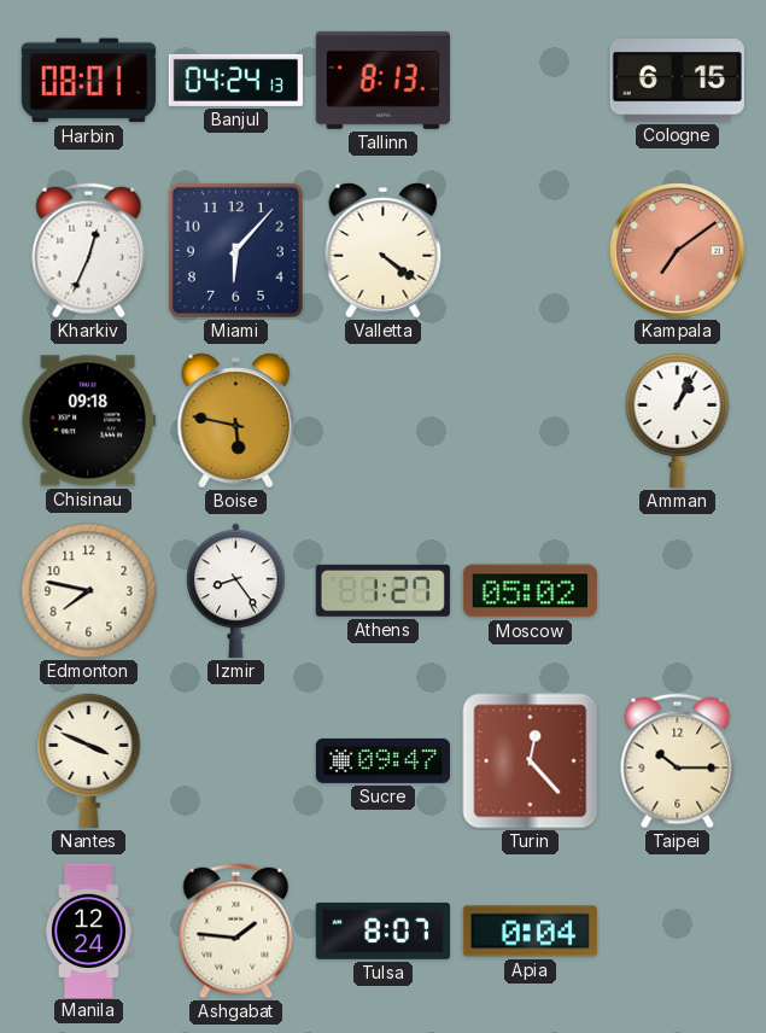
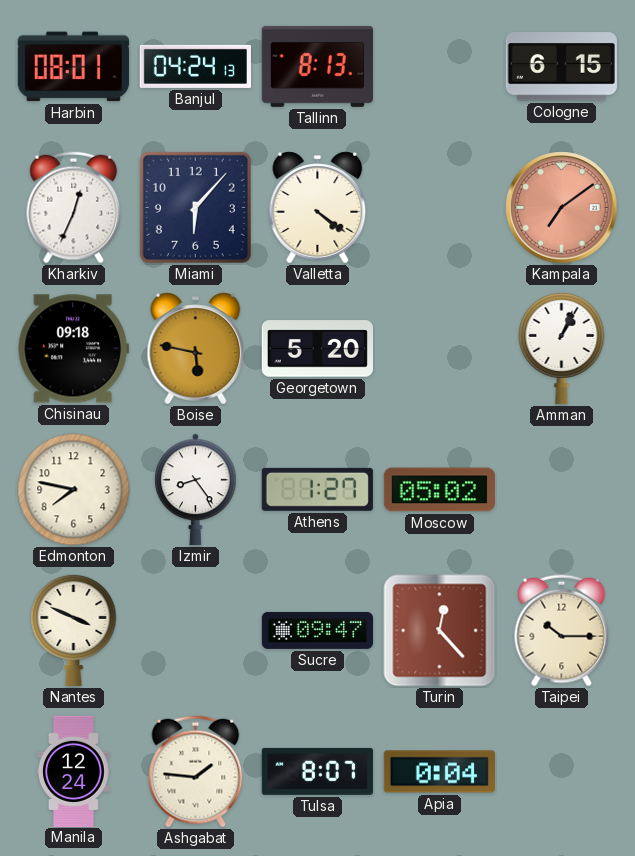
Georgetown: none -> 5:20 (317, 349)
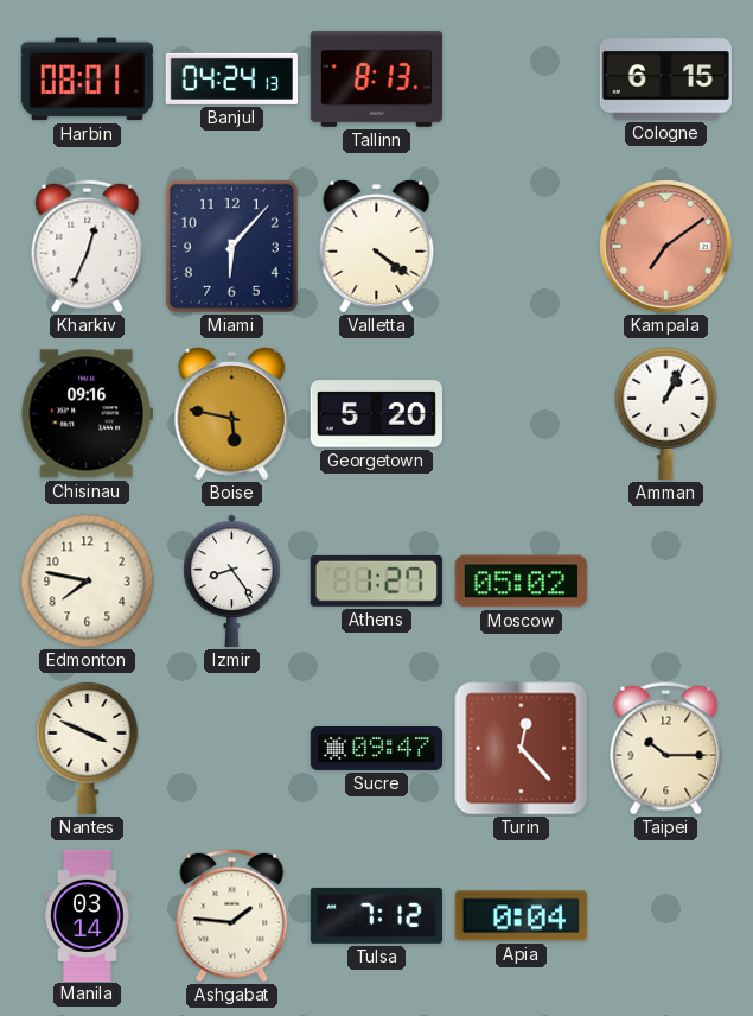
Chisinau: 09:18 -> 09:16 (87, 414)
Manila: 12:24 -> 03:14 (87, 915)
Tulsa: 8:07 -> 7:12 (376, 915)
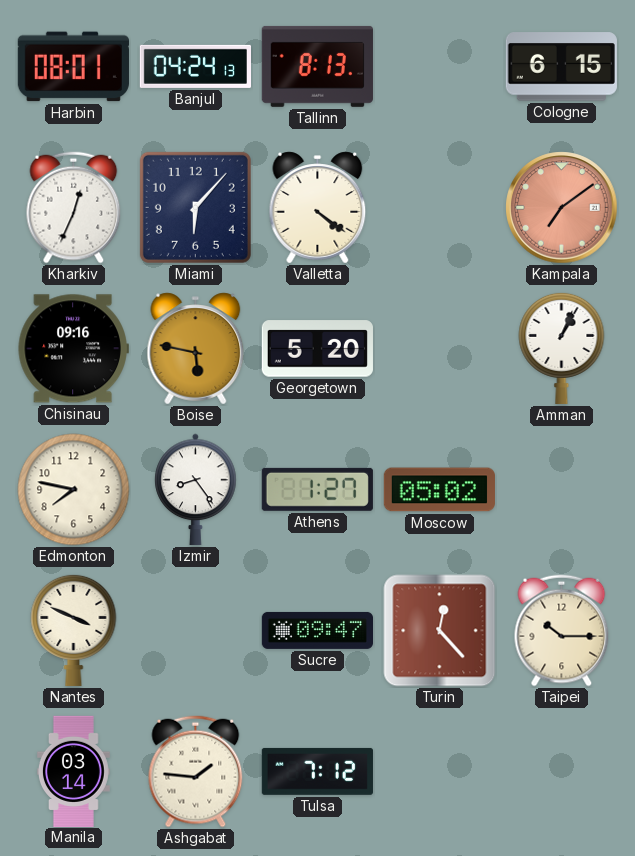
Apia: 0:04 -> none (521, 916)
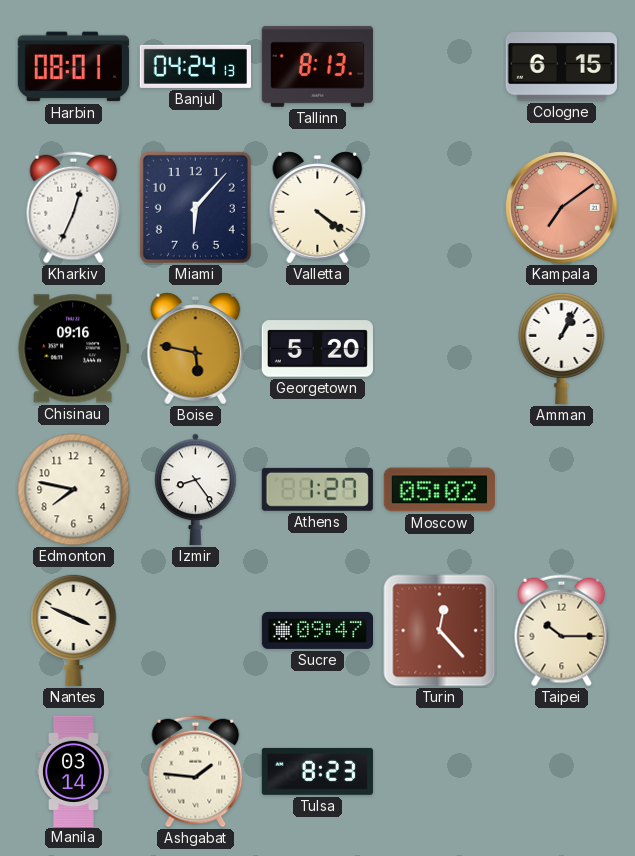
Tulsa: 7:12 -> 8:23 (317, 771)
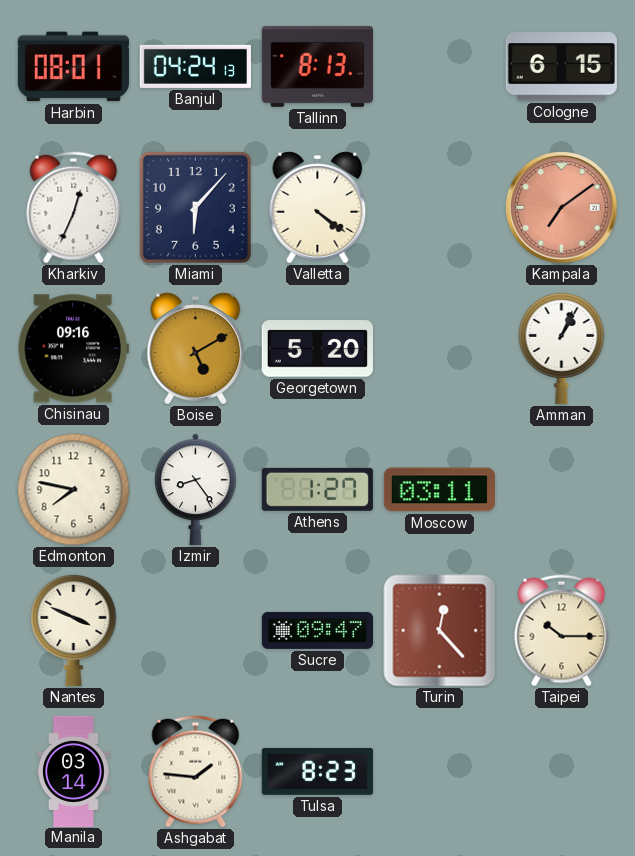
Boise: 5:47 -> 5:10 (196, 349)
Moscow: 05:02 -> 03:11 (439, 490)
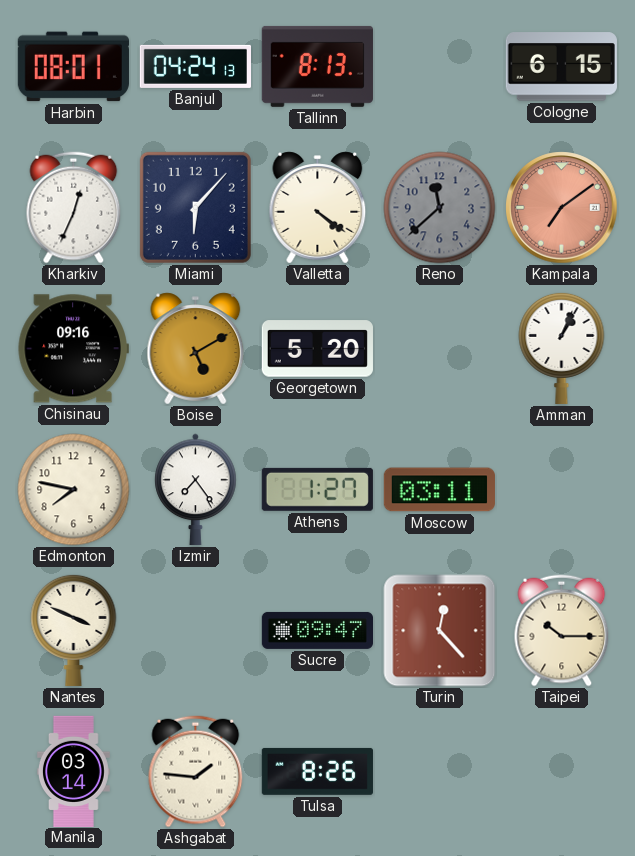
Reno: none -> 11:38 (440, 208)
Izmir: 8:24 -> 7:24 (196, 489)
Tulsa: 8:23 -> 8:26 (317, 771)
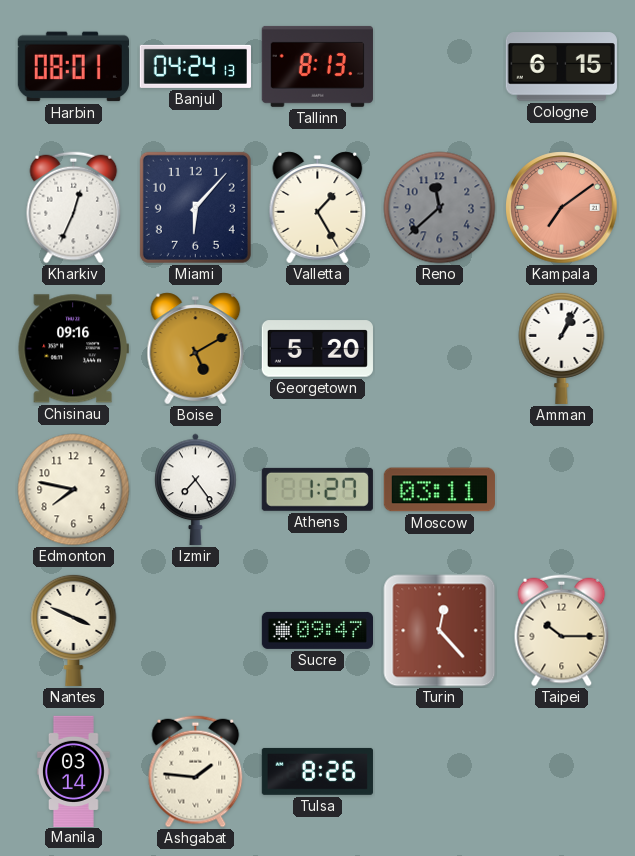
Valletta: 4:21 -> 1:25 (318, 208)
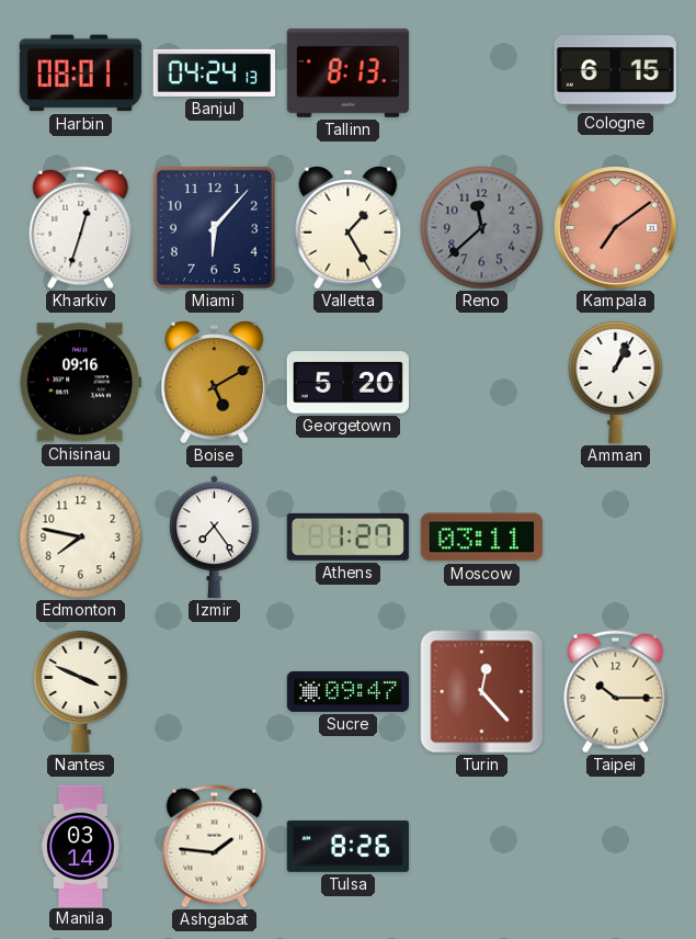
Kharkiv: 12:34 -> 12:33 (81, 228)
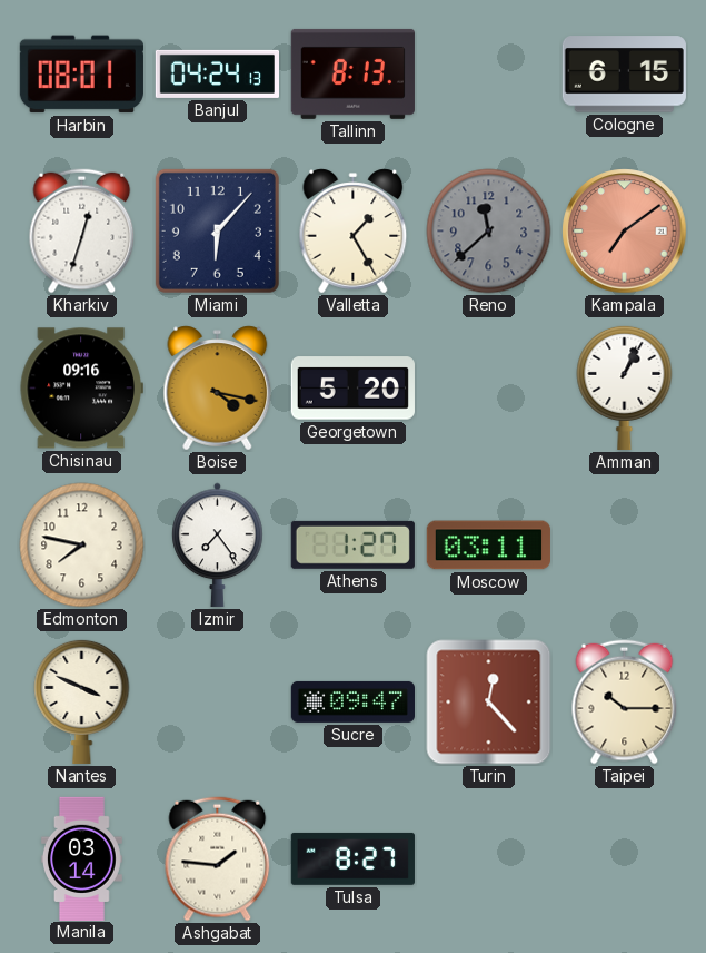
Boise: 5:10 -> 4:17 (218, 389)
Tulsa: 8:26 -> 8:27 (352, 858)
